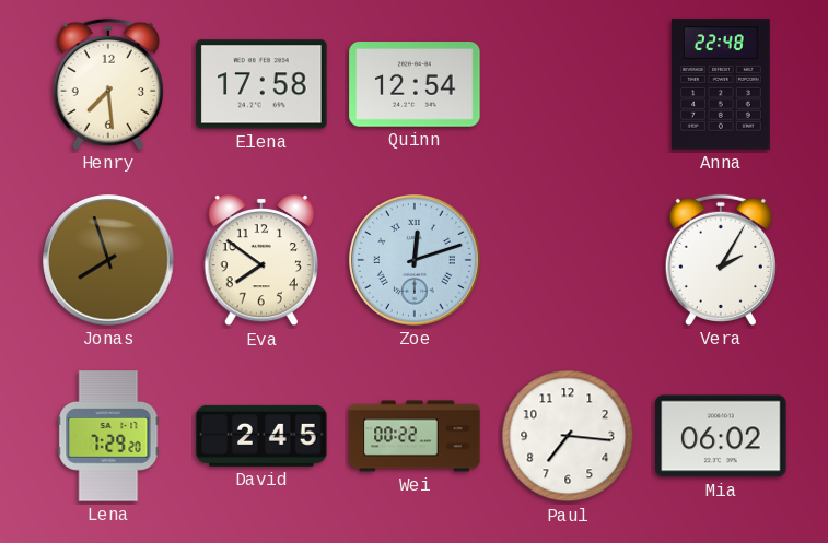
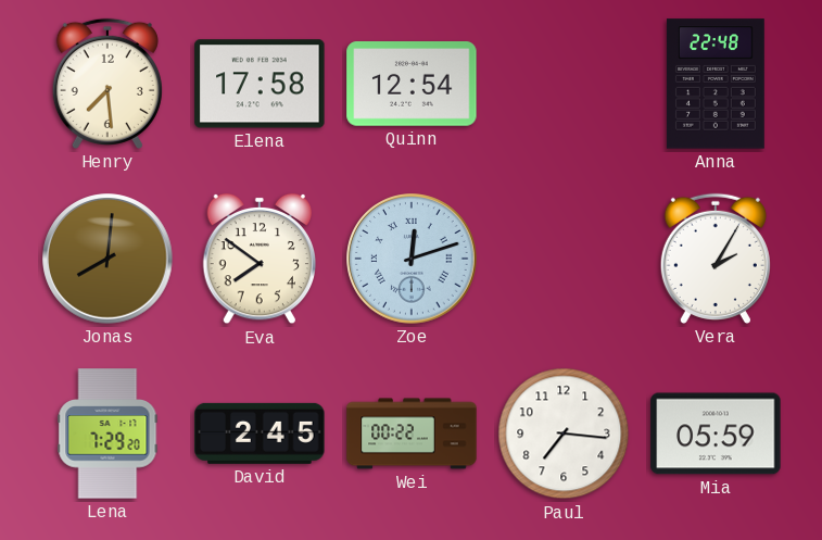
Jonas: 7:57 -> 8:01 (108, 259)
Mia: 06:02 -> 05:59 (716, 434)
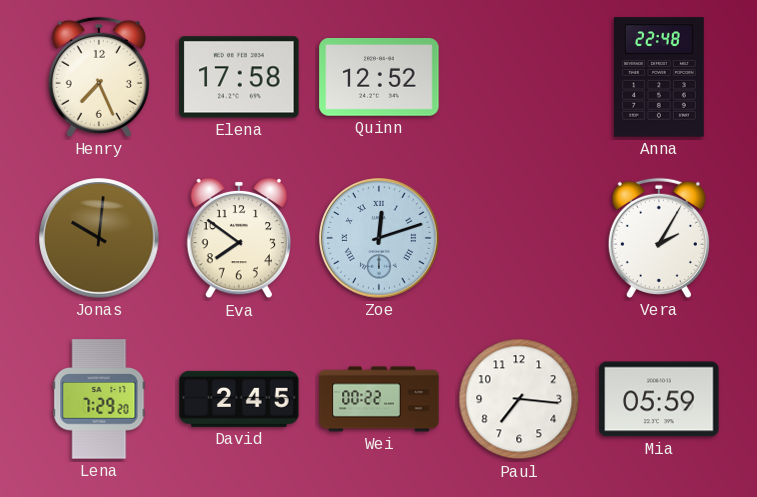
Henry: 7:29 -> 7:26 (99, 77)
Quinn: 12:54 -> 12:52 (379, 77)
Jonas: 8:01 -> 10:01 (99, 238)
